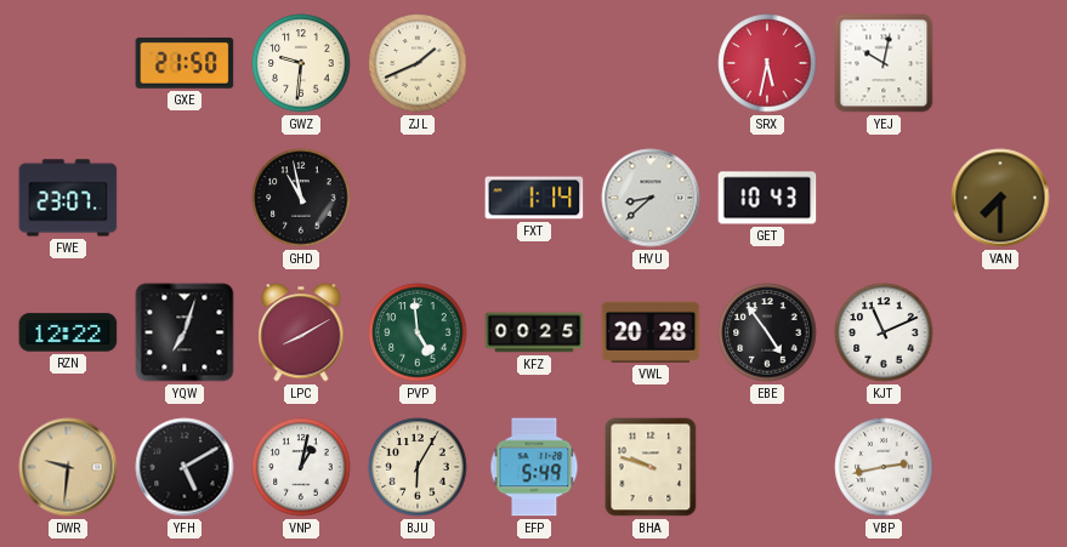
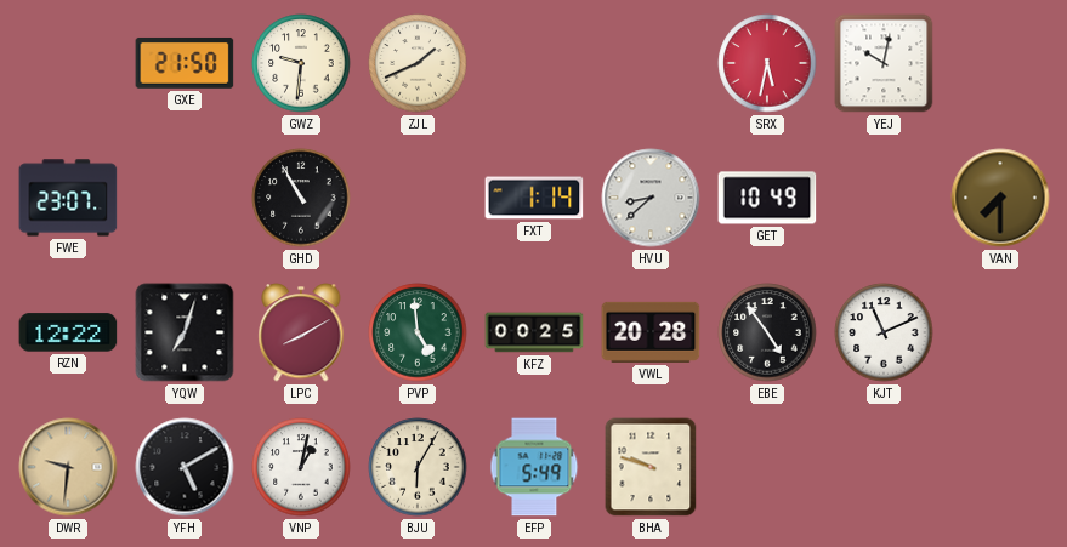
GHD: 10:58 -> 10:55 (301, 198)
GET: 10:43 -> 10:49 (767, 198)
VBP: 2:43 -> none (884, 467)
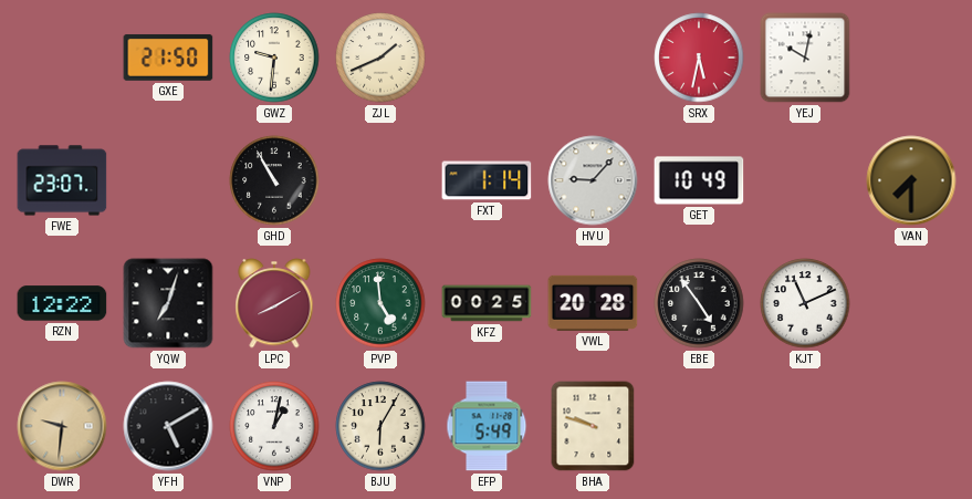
HVU: 8:38 -> 9:07 (593, 180)
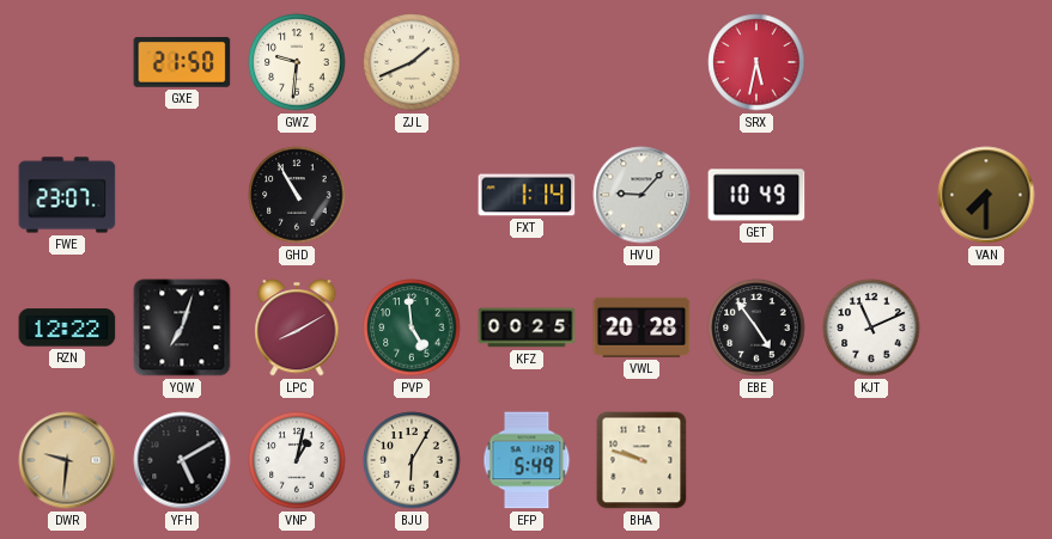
YEJ: 10:02 -> none (805, 58)
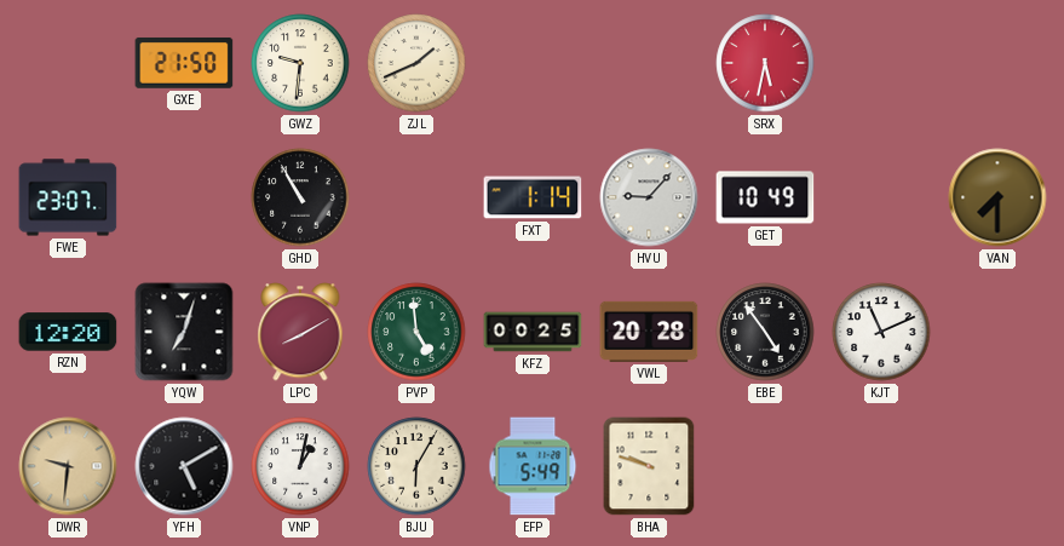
RZN: 12:22 -> 12:20 (68, 332)
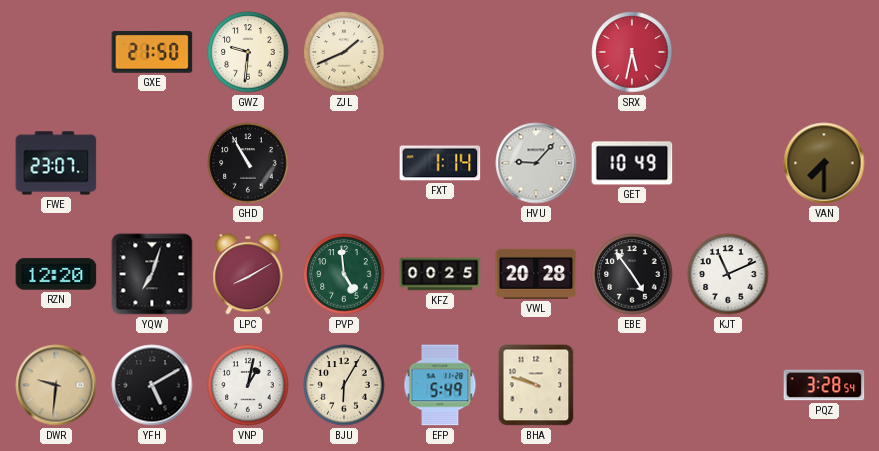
PQZ: none -> 3:28 (824, 385)
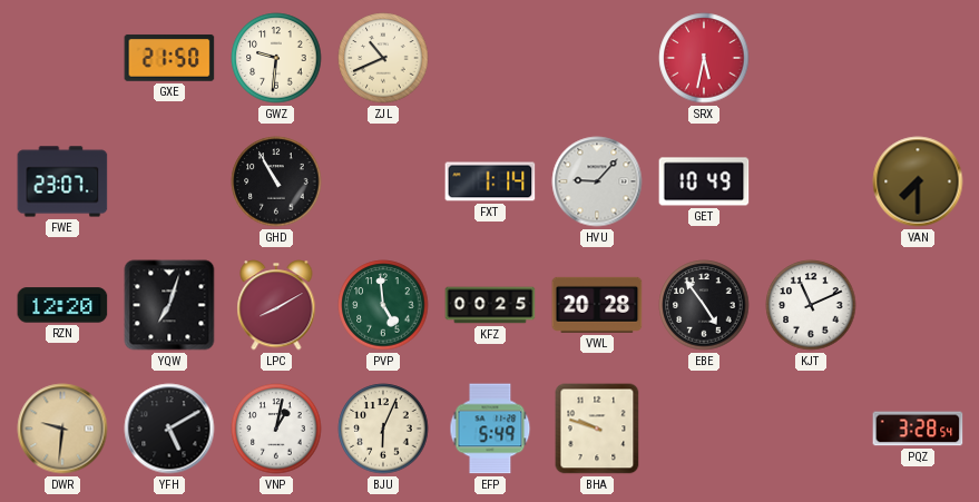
ZJL: 1:41 -> 10:41 (383, 58)
BJU: 6:05 -> 6:04 (383, 429)
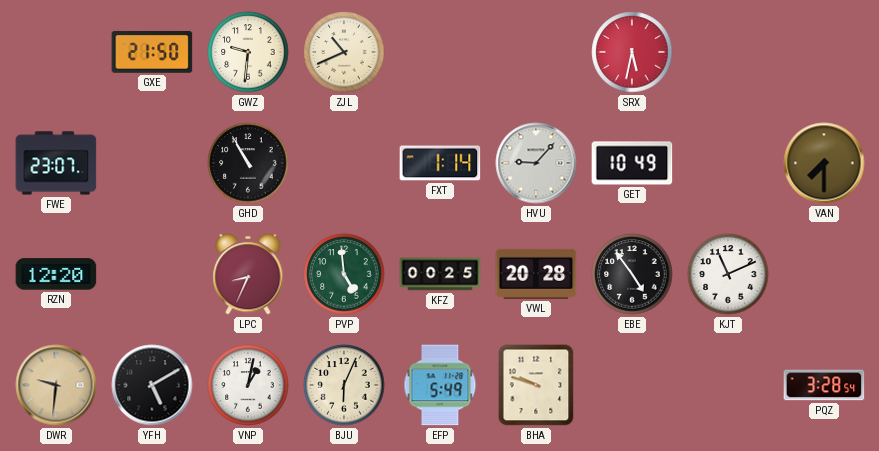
YQW: 7:03 -> none (169, 305)
LPC: 8:10 -> 8:34 (248, 274)
